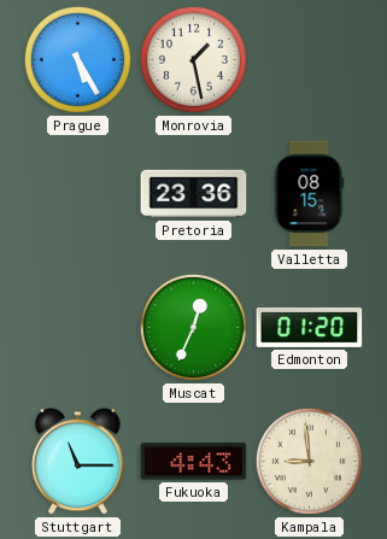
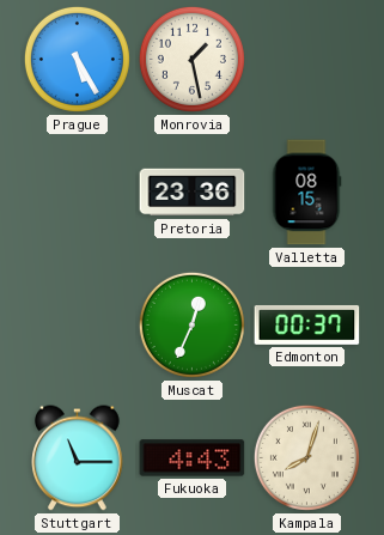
Edmonton: 01:20 -> 00:37 (307, 324)
Kampala: 8:59 -> 8:03 (306, 457)
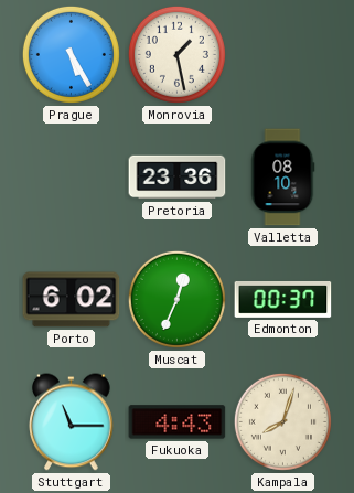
Valletta: 08:15 -> 08:10 (282, 178)
Porto: none -> 6:02 (72, 300)
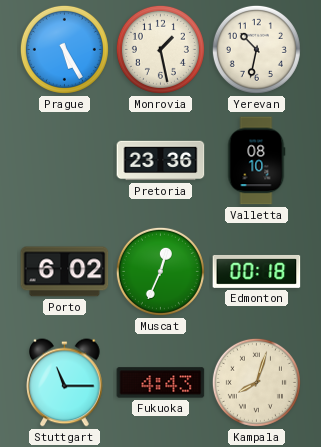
Yerevan: none -> 10:32 (256, 49)
Edmonton: 00:37 -> 00:18 (257, 271)
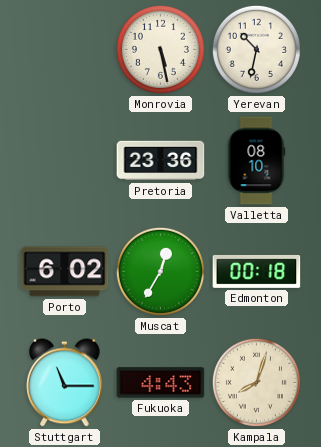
Prague: 5:25 -> none (64, 49)
Monrovia: 1:28 -> 5:28 (160, 49)
Muscat: 12:34 -> 12:35 (160, 271)
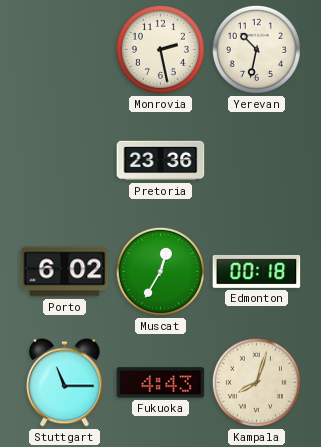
Monrovia: 5:28 -> 2:28 (160, 49)
Valletta: 08:10 -> none (256, 161)
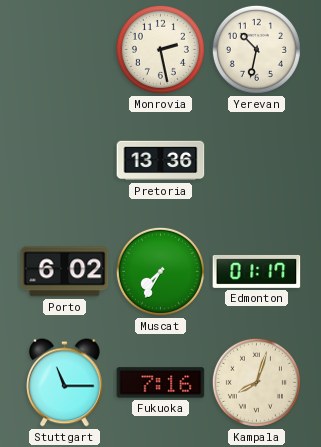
Pretoria: 23:36 -> 13:36 (161, 161)
Muscat: 12:35 -> 7:35 (160, 271)
Edmonton: 00:18 -> 01:17 (257, 271)
Fukuoka: 4:43 -> 7:16 (161, 383)
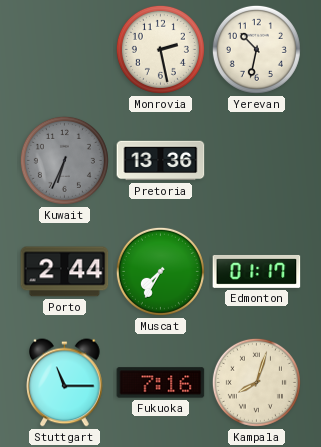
Kuwait: none -> 6:34 (64, 160)
Porto: 6:02 -> 2:44 (65, 272)
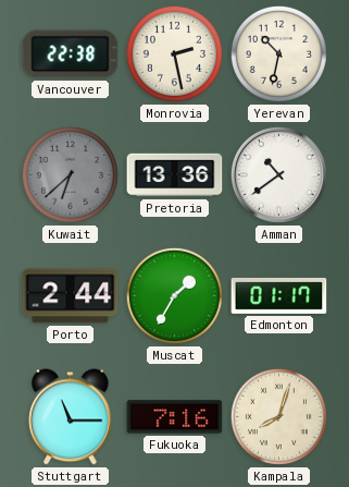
Vancouver: none -> 22:38 (71, 54)
Kuwait: 6:34 -> 6:38 (70, 174)
Amman: none -> 10:39 (278, 174)
Muscat: 7:35 -> 1:35 (174, 295)
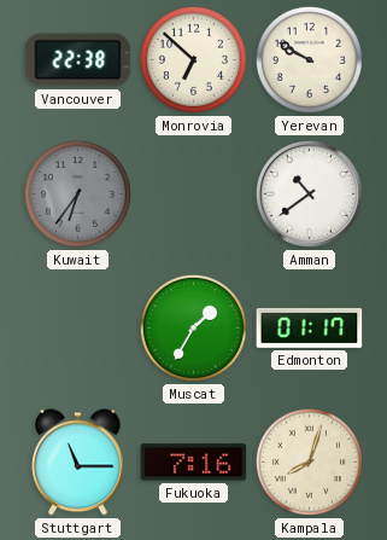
Monrovia: 2:28 -> 6:52 (193, 59)
Yerevan: 10:32 -> 9:50 (309, 59)
Kuwait: 6:38 -> 6:36 (77, 193)
Pretoria: 13:36 -> none (175, 175)
Porto: 2:44 -> none (71, 296)
